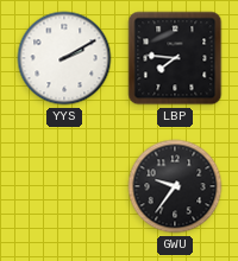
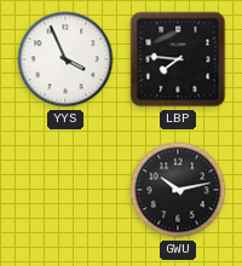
YYS: 2:10 -> 3:56 (65, 59)
GWU: 9:36 -> 10:13 (178, 190)
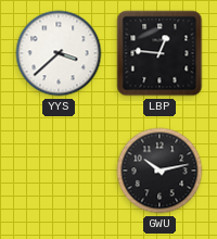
YYS: 3:56 -> 3:38 (59, 53)
LBP: 7:46 -> 12:46 (159, 53)
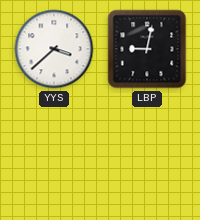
LBP: 12:46 -> 9:02 (147, 49)
GWU: 10:13 -> none (159, 171)
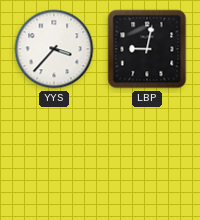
YYS: 3:38 -> 3:37 (54, 49)
